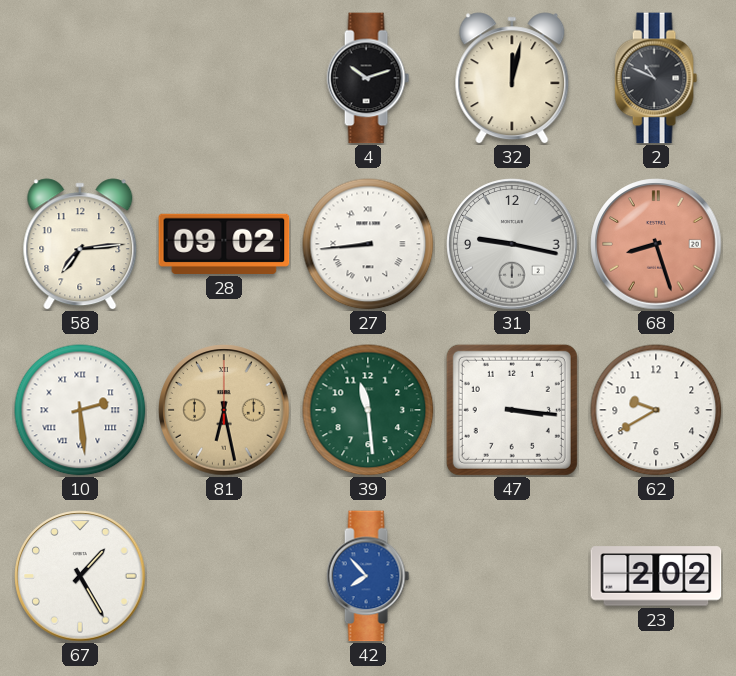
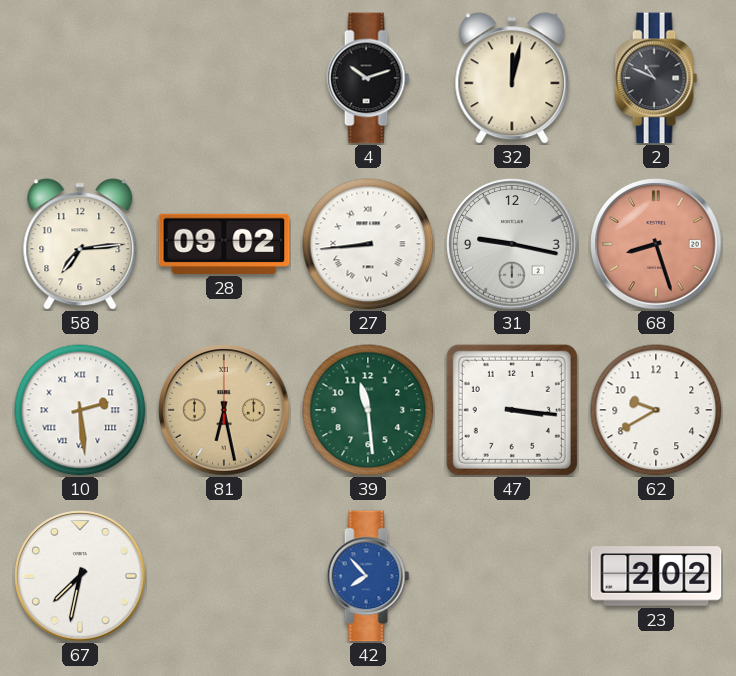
67: 1:25 -> 7:32 (80, 576)
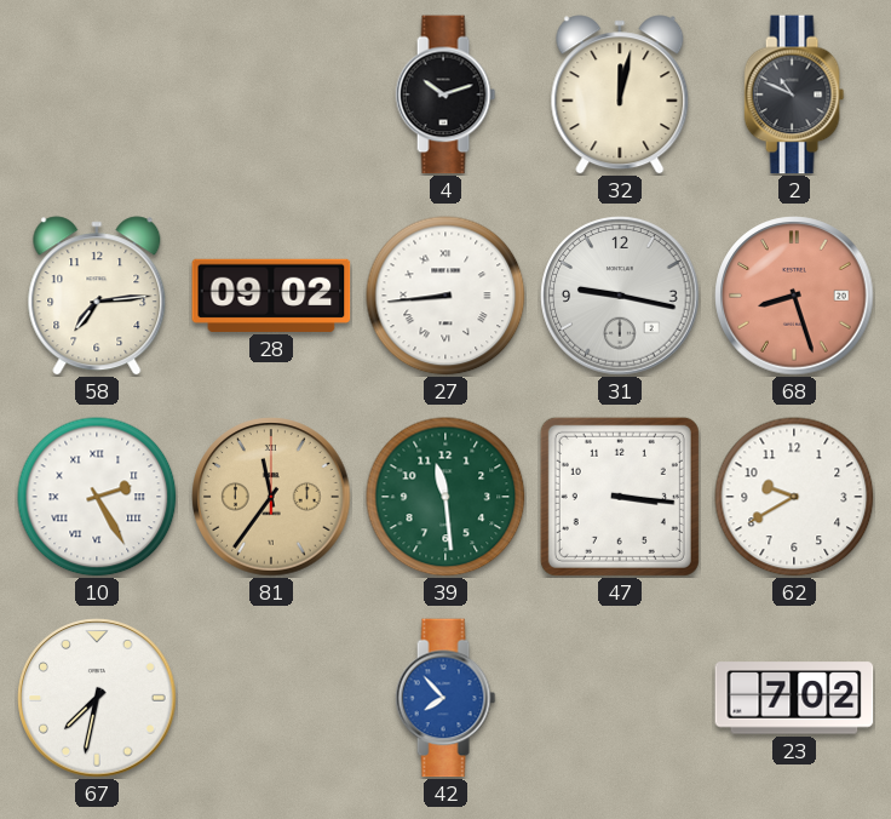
10: 2:29 -> 2:25 (97, 497)
81: 6:28 -> 11:36 (271, 497)
23: 2:02 -> 7:02 (794, 698)
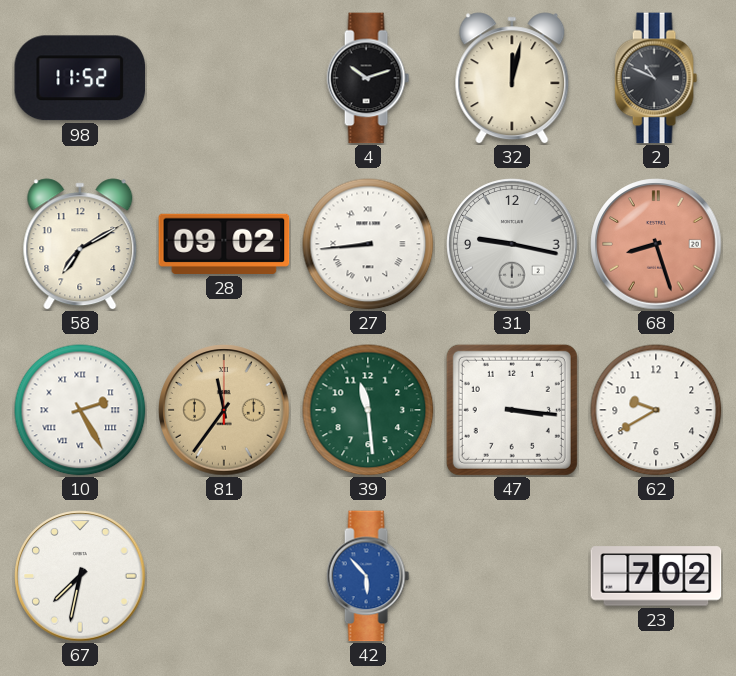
98: none -> 11:52 (80, 78)
58: 7:14 -> 7:10 (80, 244)
42: 7:53 -> 5:53 (368, 576)
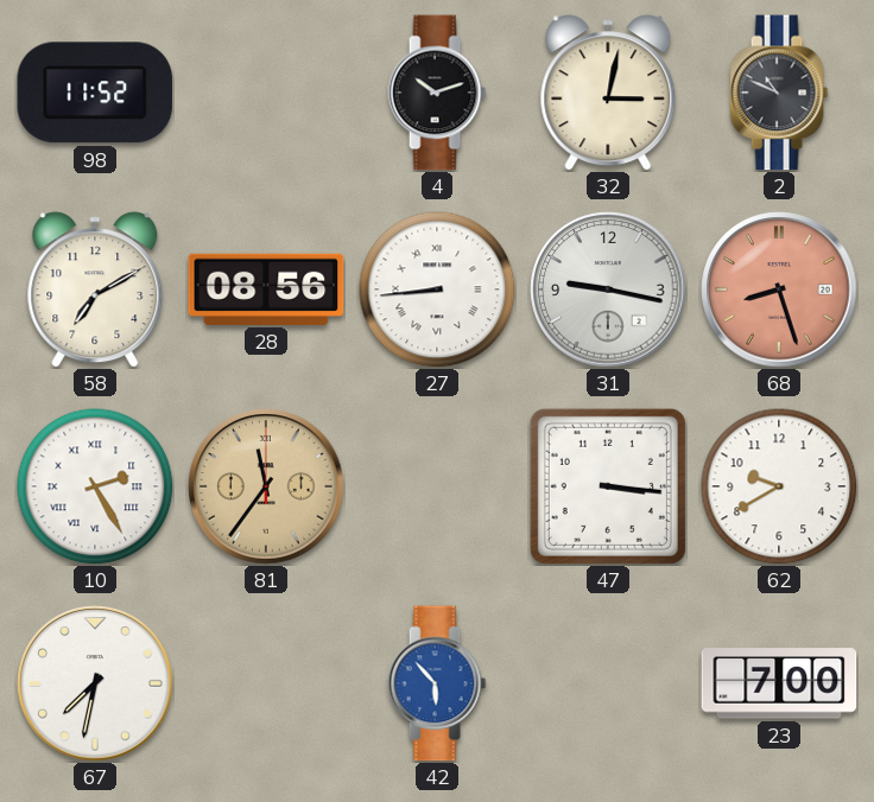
32: 12:02 -> 3:02 (608, 93)
28: 09:02 -> 08:56 (266, 289)
39: 11:29 -> none (368, 410)
23: 7:02 -> 7:00 (779, 683)
